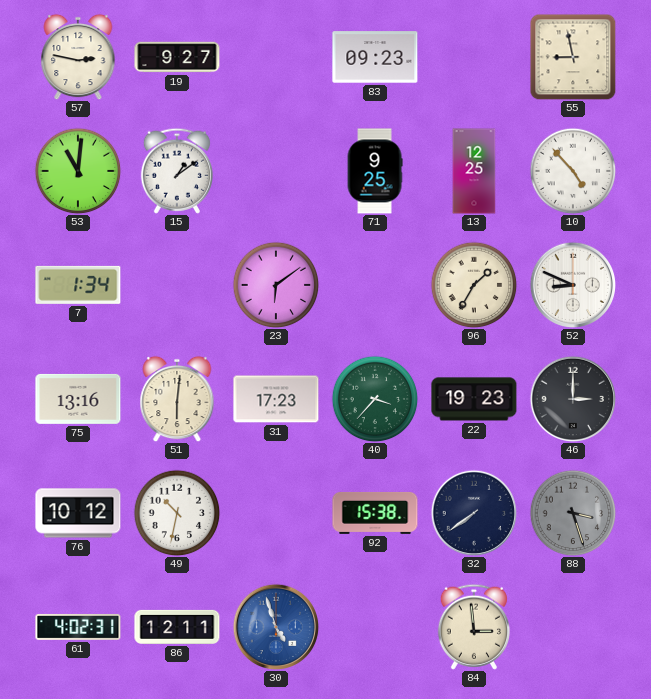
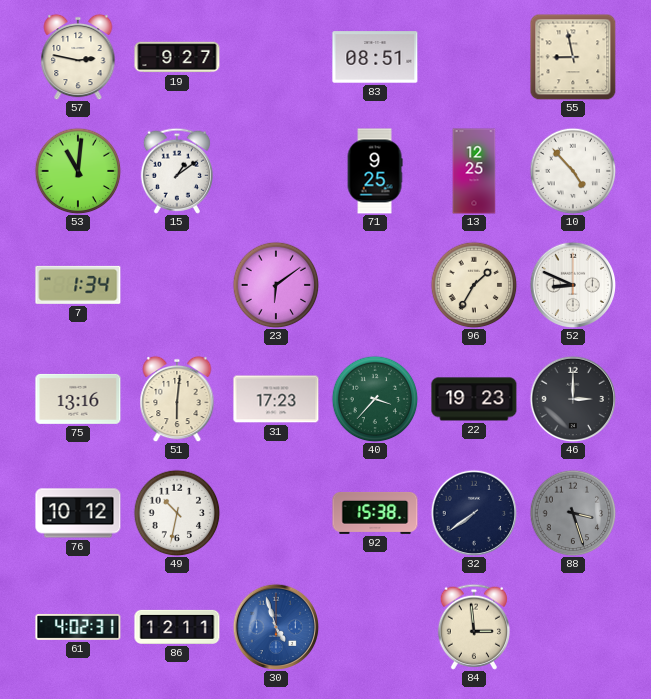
83: 09:23 -> 08:51 (375, 57)
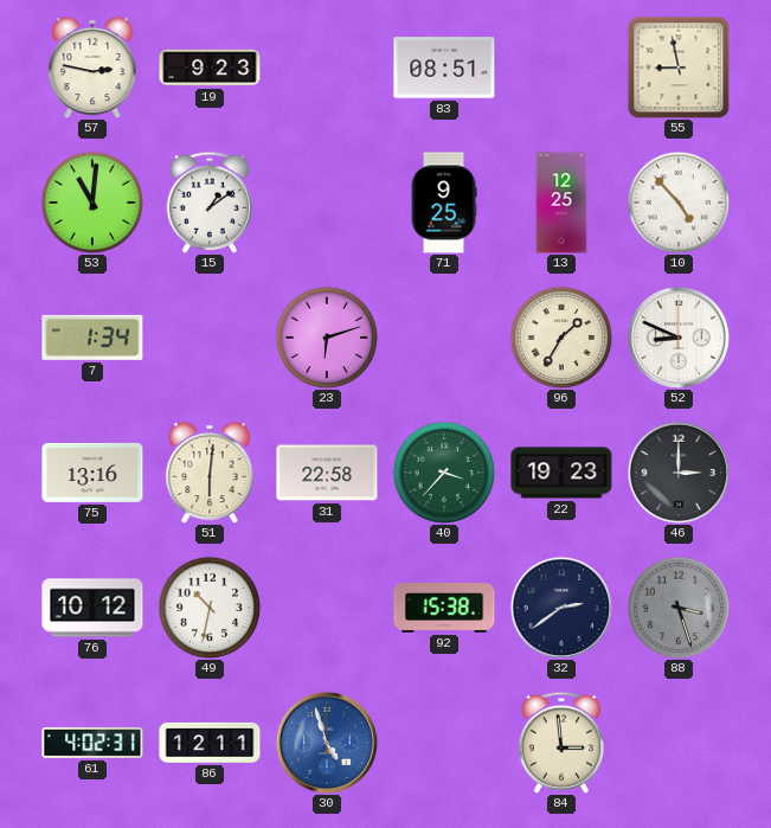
19: 9:27 -> 9:23 (210, 68)
23: 6:09 -> 6:12 (327, 338)
31: 17:23 -> 22:58 (327, 473)
32: 7:39 -> 2:39 (560, 606)
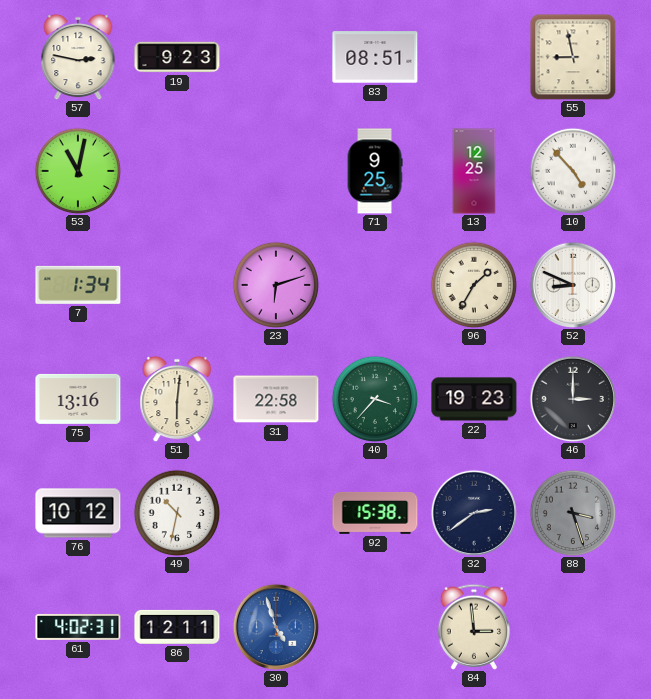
53: 11:01 -> 11:02 (78, 171)
15: 1:09 -> none (210, 203)
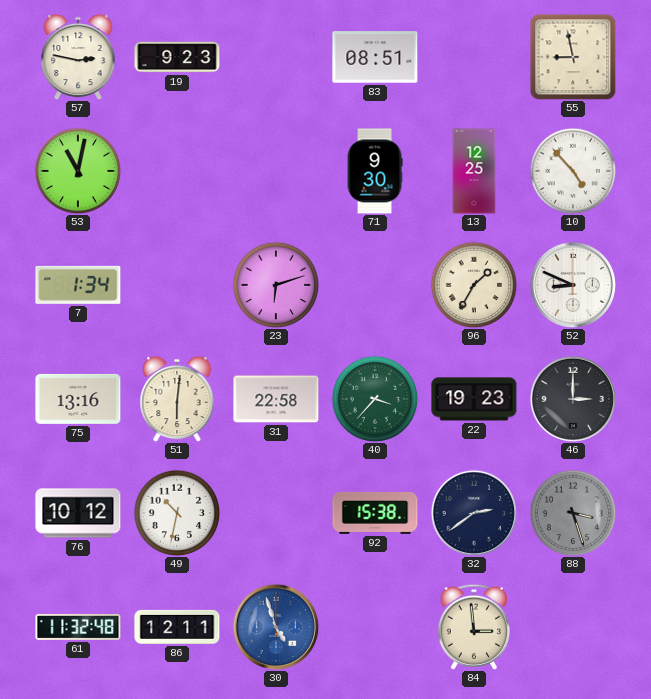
71: 9:25 -> 9:30 (375, 171)
61: 4:02 -> 11:32 (78, 627)
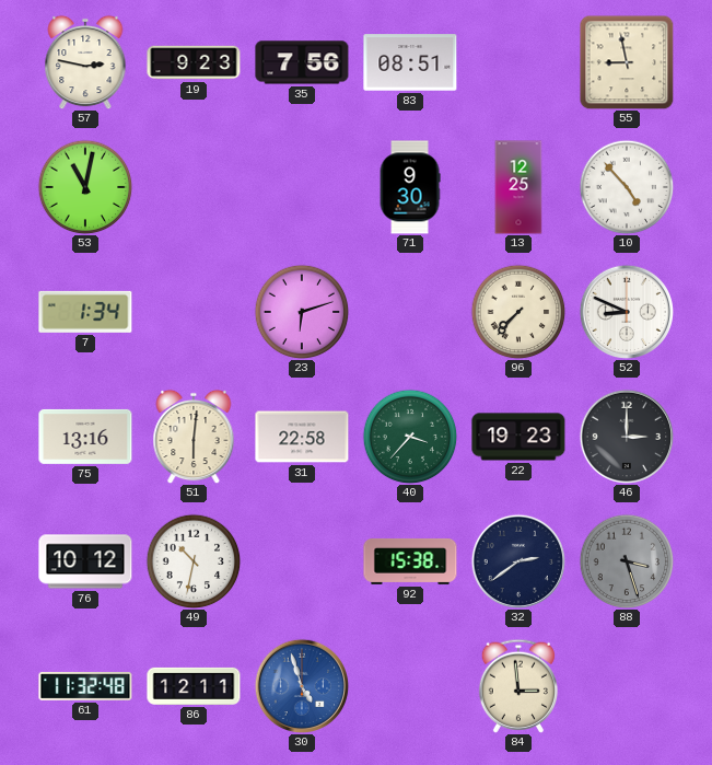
35: none -> 7:56 (302, 62)
96: 1:35 -> 7:37 (518, 312)
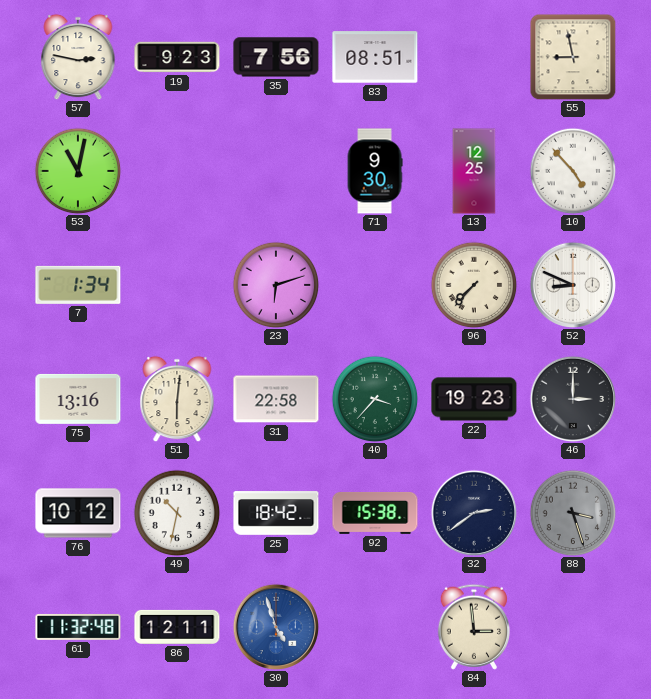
25: none -> 18:42 (276, 513)
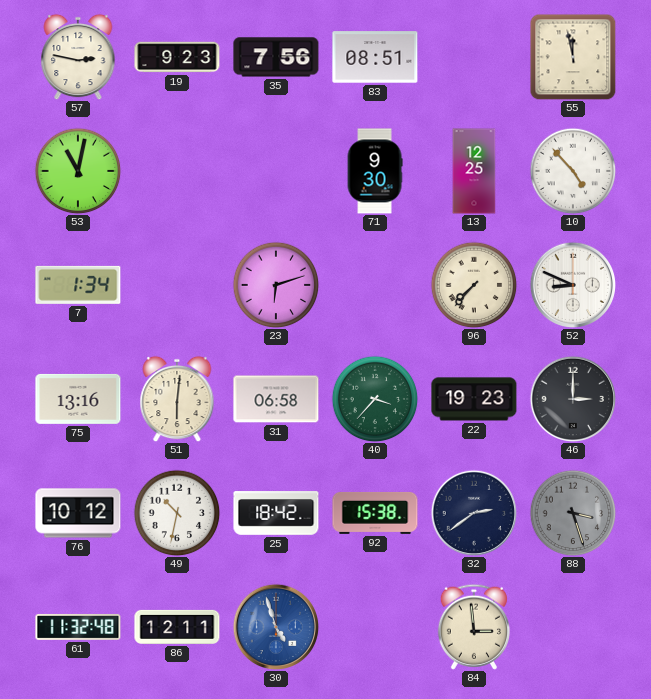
55: 8:58 -> 11:58 (573, 57)
31: 22:58 -> 06:58 (276, 399)
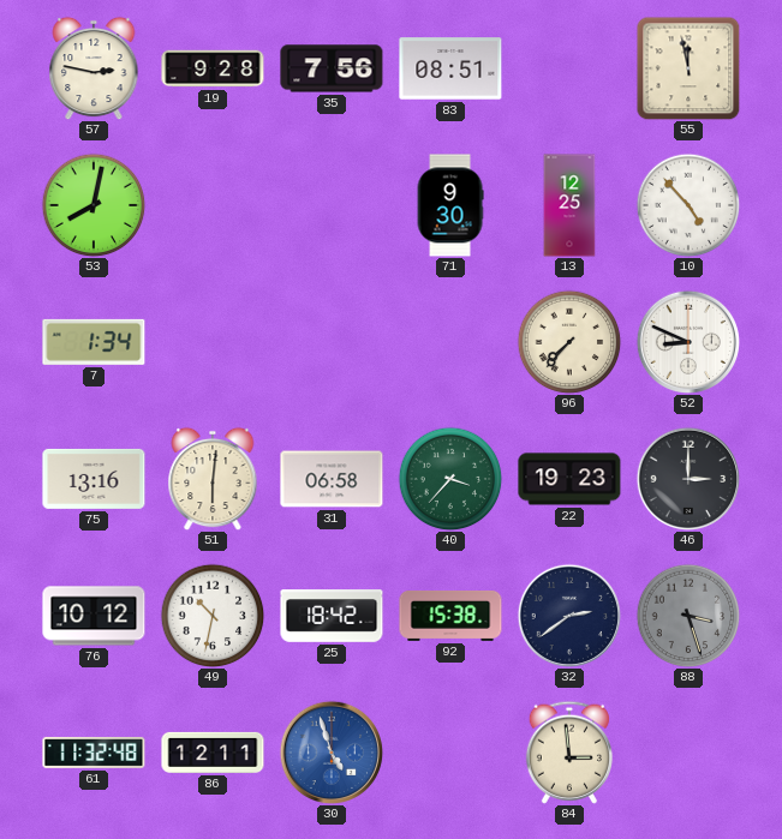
19: 9:23 -> 9:28 (213, 68)
53: 11:02 -> 8:02 (94, 205)
23: 6:12 -> none (276, 285)
